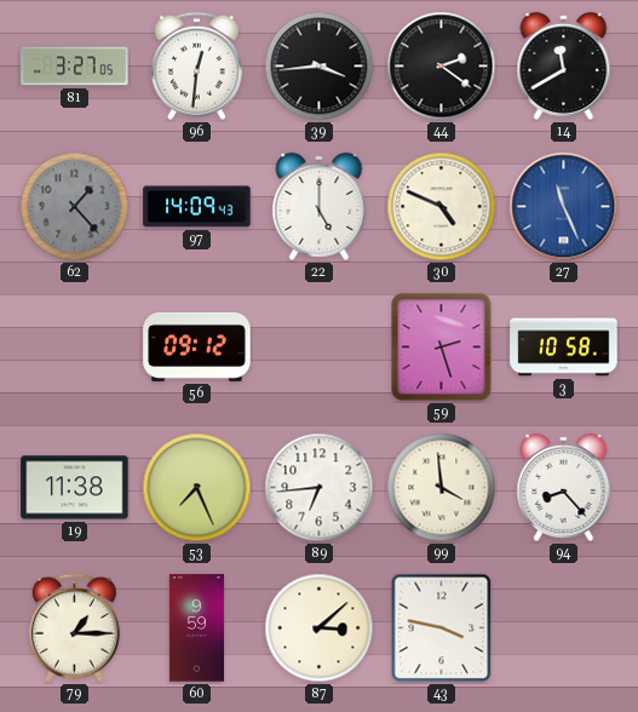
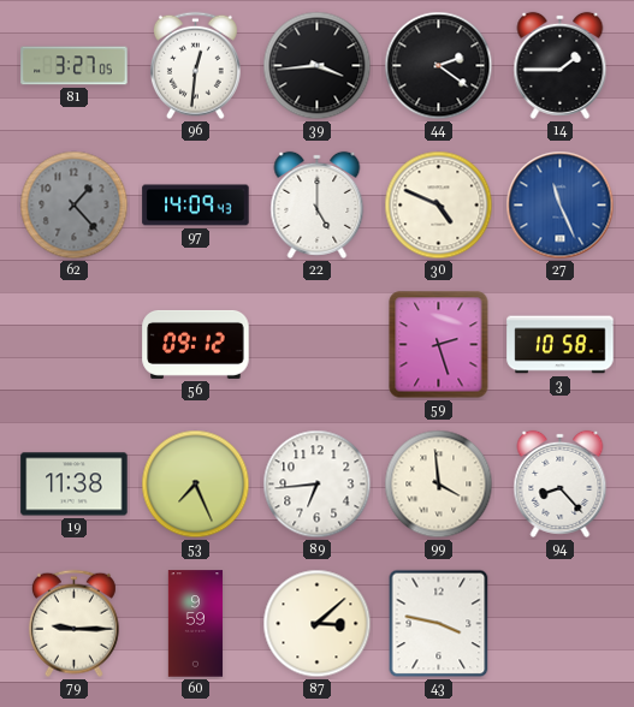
14: 11:40 -> 1:45 (561, 65)
79: 1:15 -> 9:15 (73, 624)
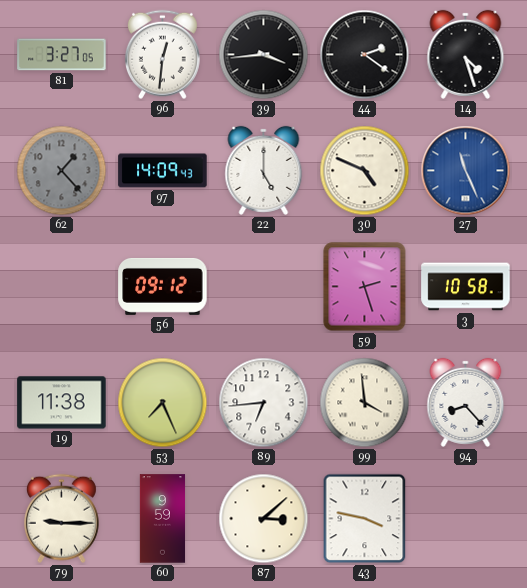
14: 1:45 -> 4:27 (466, 54)
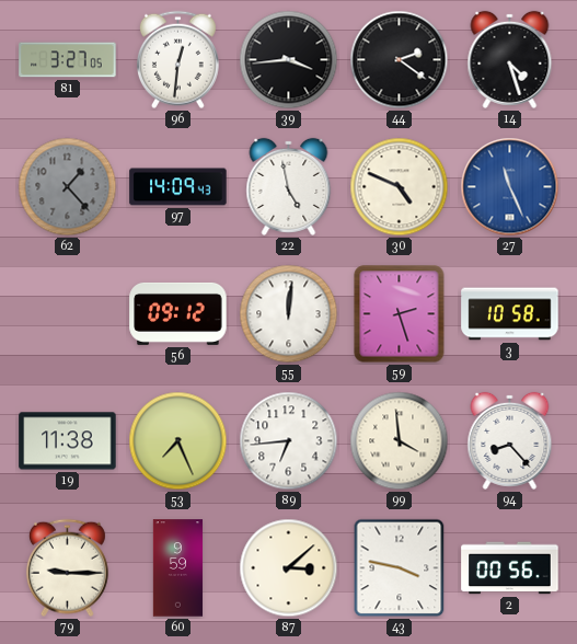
22: 5:00 -> 4:58 (289, 186)
55: none -> 12:01 (289, 314)
2: none -> 00:56 (510, 568)
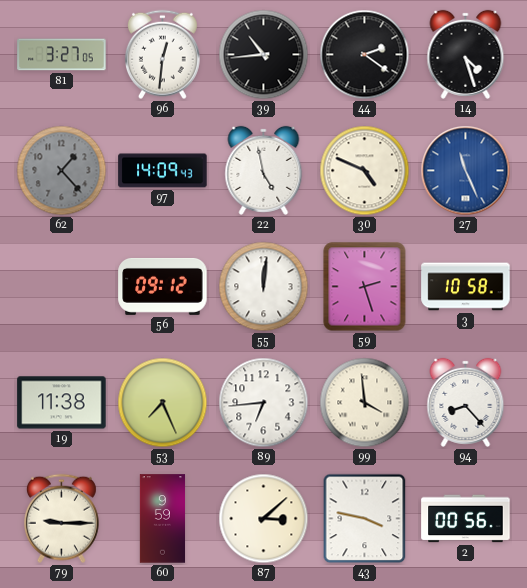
39: 3:44 -> 10:44 (264, 55)
